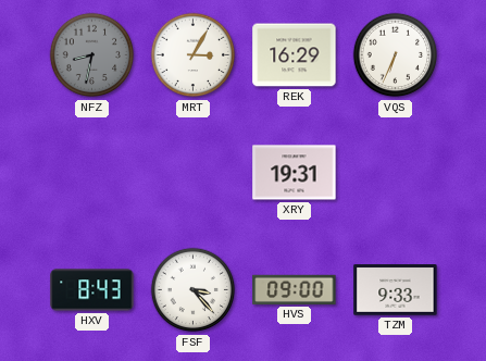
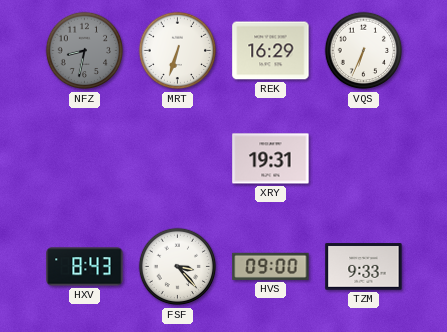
MRT: 3:05 -> 6:33 (178, 51)
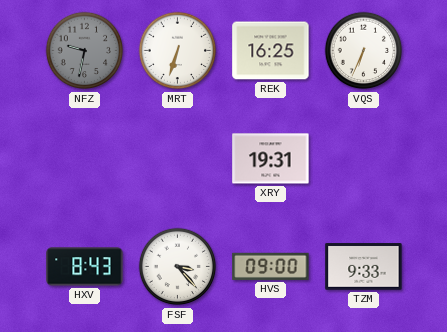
NFZ: 8:32 -> 9:32 (85, 51)
REK: 16:29 -> 16:25 (271, 51)
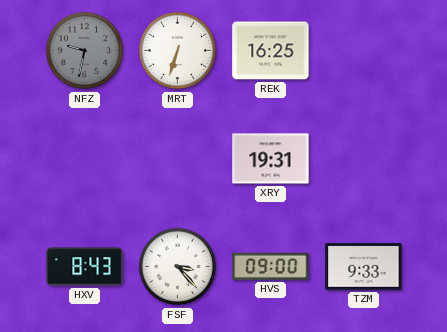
VQS: 6:34 -> none (364, 51)
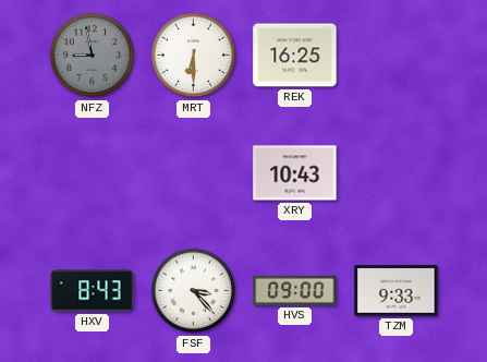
NFZ: 9:32 -> 8:58 (93, 56)
MRT: 6:33 -> 6:30 (194, 56)
XRY: 19:31 -> 10:43 (295, 173)
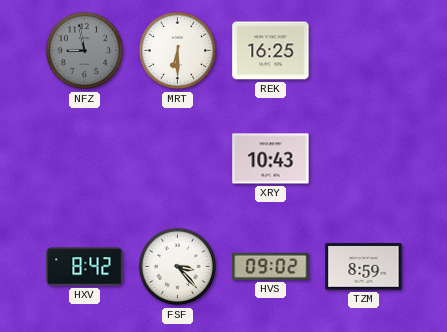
HXV: 8:43 -> 8:42 (85, 267)
HVS: 09:00 -> 09:02 (271, 266)
TZM: 9:33 -> 8:59 (364, 267)
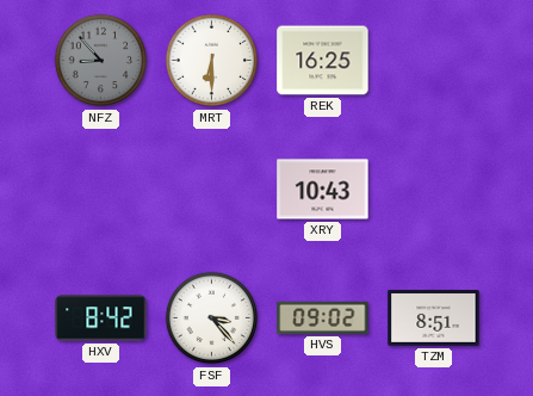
NFZ: 8:58 -> 8:53 (101, 61)
TZM: 8:59 -> 8:51 (434, 318)
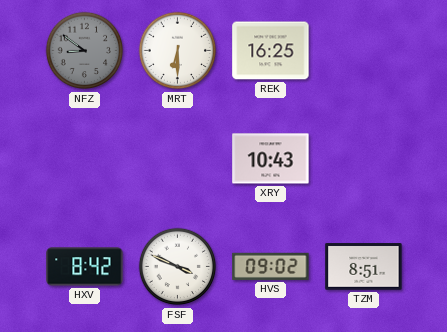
NFZ: 8:53 -> 8:51 (85, 51)
FSF: 3:23 -> 3:49 (178, 267)
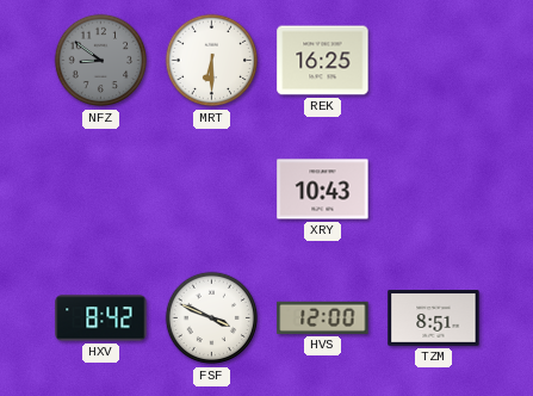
HVS: 09:02 -> 12:00 (323, 317)
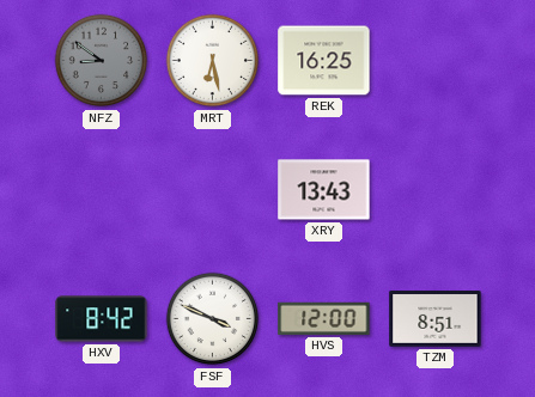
MRT: 6:30 -> 6:28 (213, 61)
XRY: 10:43 -> 13:43 (324, 190)
